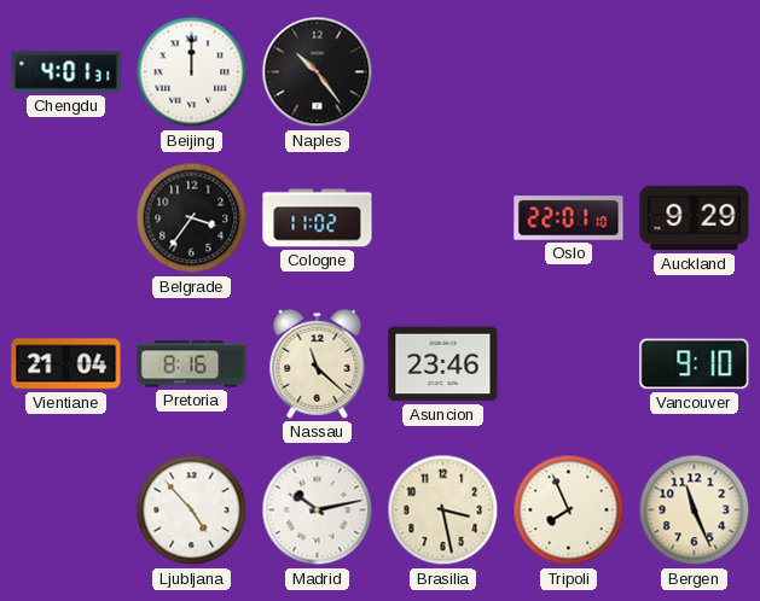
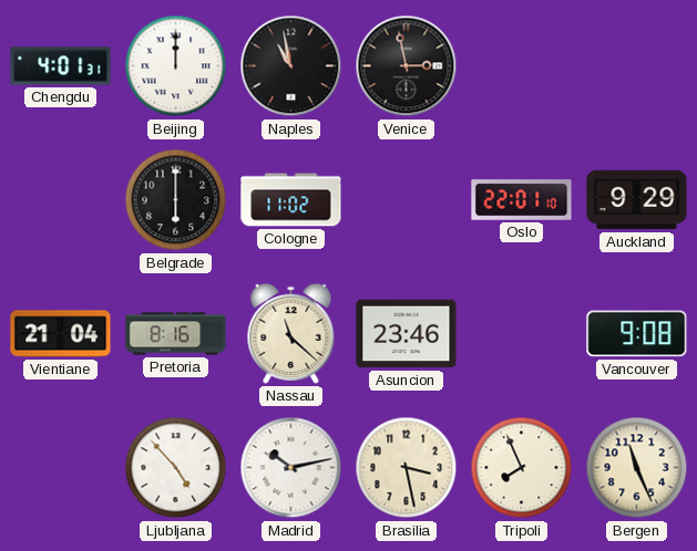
Naples: 10:24 -> 10:58 (291, 66)
Venice: none -> 2:58 (407, 66)
Belgrade: 3:36 -> 6:00 (176, 200)
Vancouver: 9:10 -> 9:08 (637, 334)
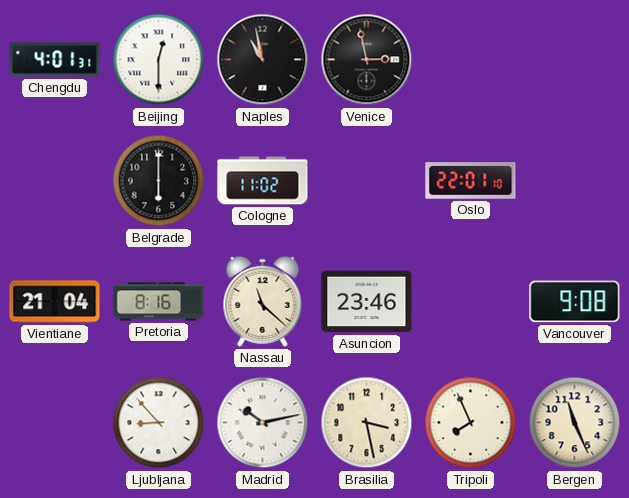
Beijing: 12:00 -> 12:30 (159, 60)
Auckland: 9:29 -> none (637, 200)
Ljubljana: 4:53 -> 8:53 (159, 423)
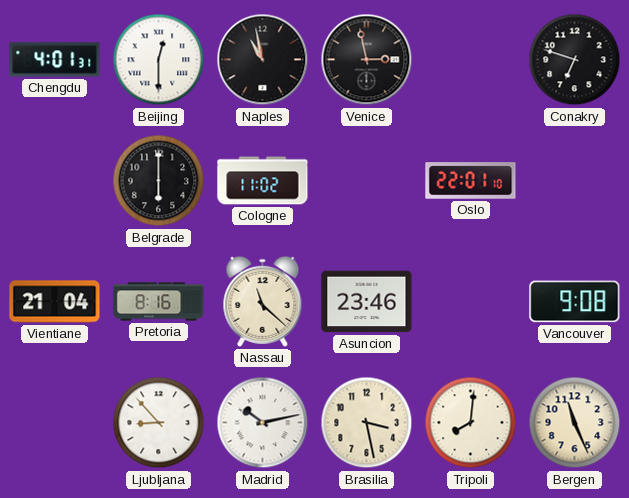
Conakry: none -> 6:48 (575, 60)
Tripoli: 7:56 -> 8:01 (471, 423)
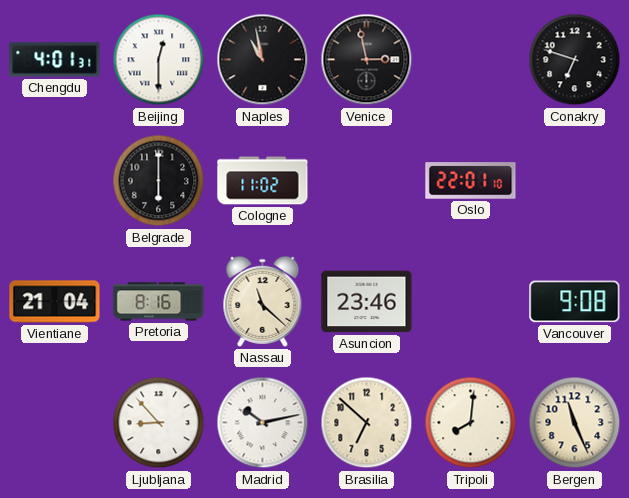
Brasilia: 3:28 -> 6:52 (367, 423)
